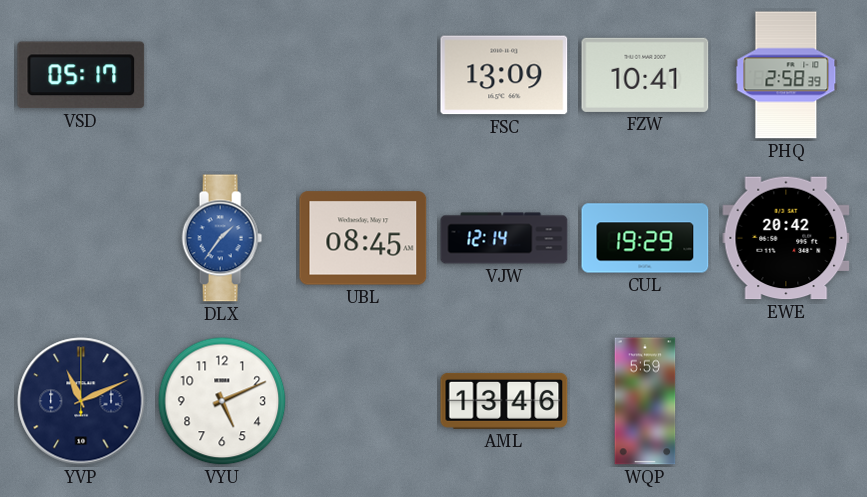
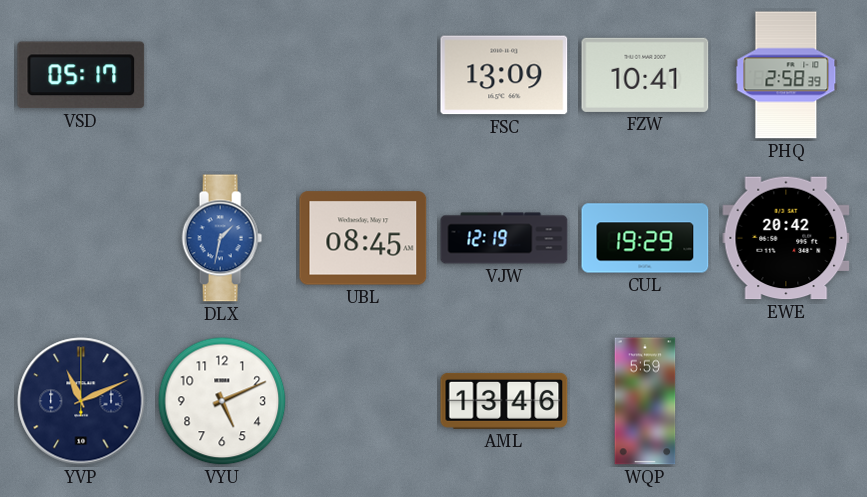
DLX: 1:36 -> 1:32 (222, 238)
VJW: 12:14 -> 12:19 (504, 238)
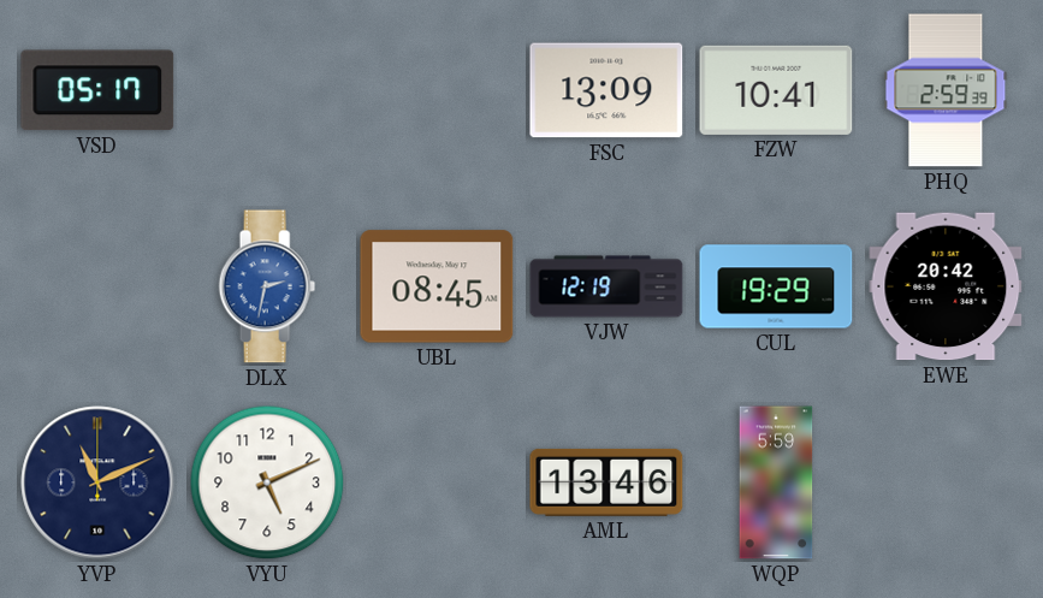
PHQ: 2:58 -> 2:59 (946, 90)
DLX: 1:32 -> 2:32 (267, 286)
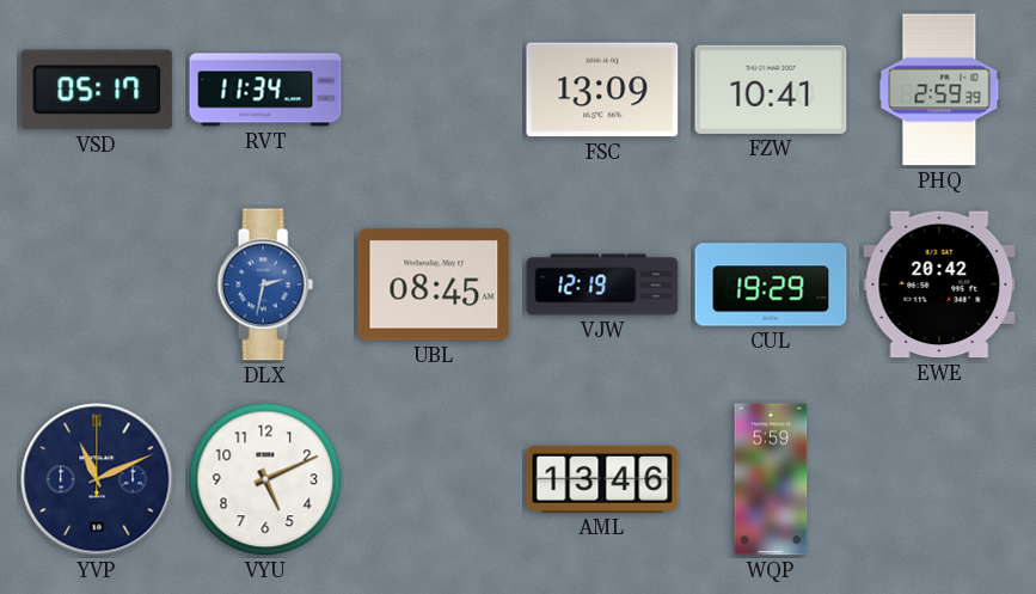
RVT: none -> 11:34 (265, 90)
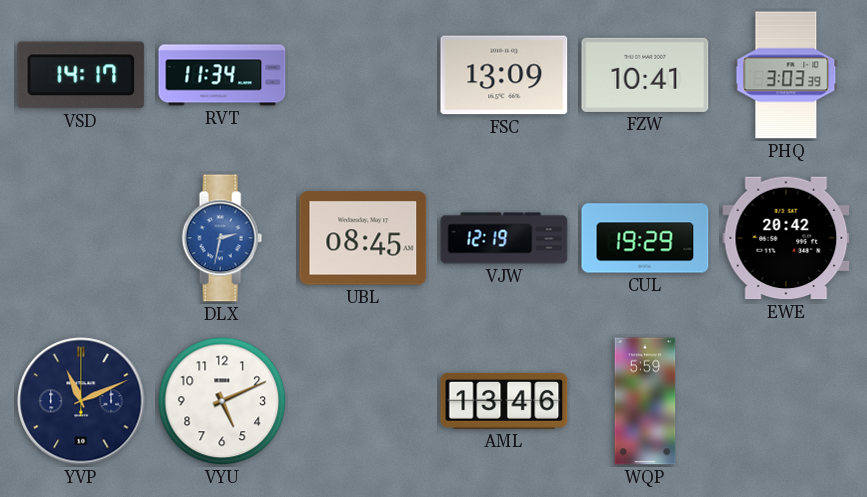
VSD: 05:17 -> 14:17 (81, 75)
PHQ: 2:59 -> 3:03 (786, 75)
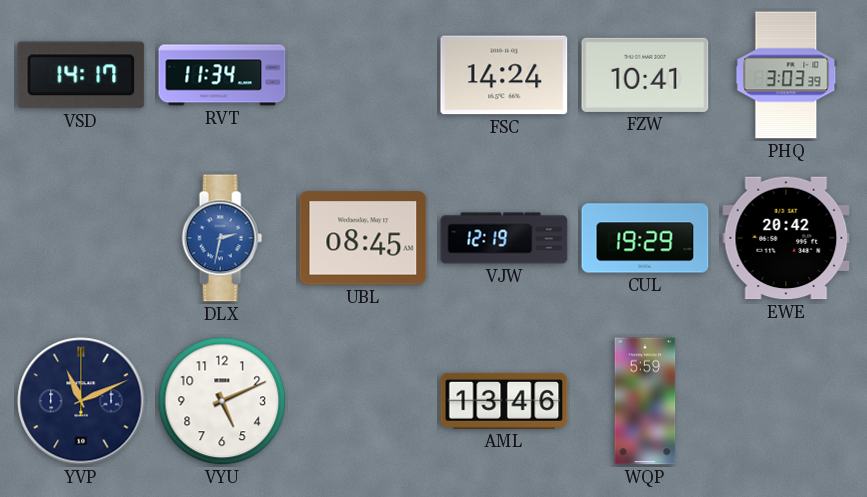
FSC: 13:09 -> 14:24 (504, 75)
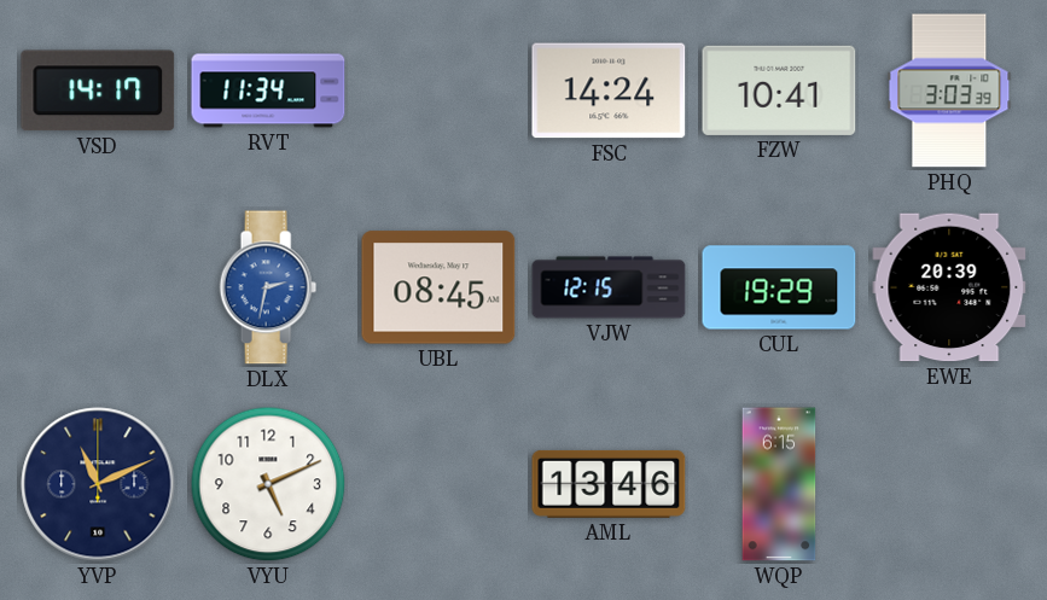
VJW: 12:19 -> 12:15 (609, 287)
EWE: 20:42 -> 20:39 (949, 287)
WQP: 5:59 -> 6:15 (779, 484)
